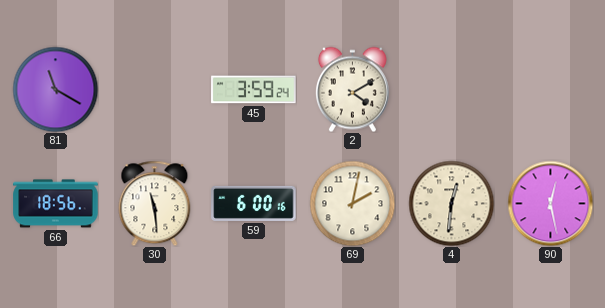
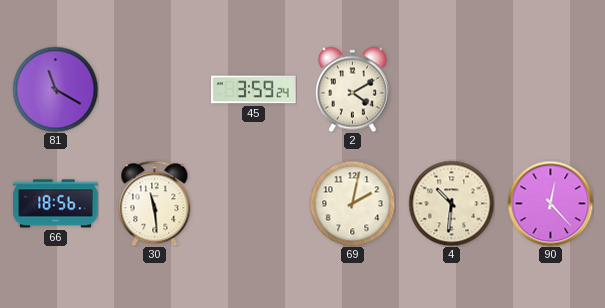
59: 6:00 -> none (254, 203)
4: 12:31 -> 10:31 (451, 203)
90: 12:28 -> 12:23 (550, 203)
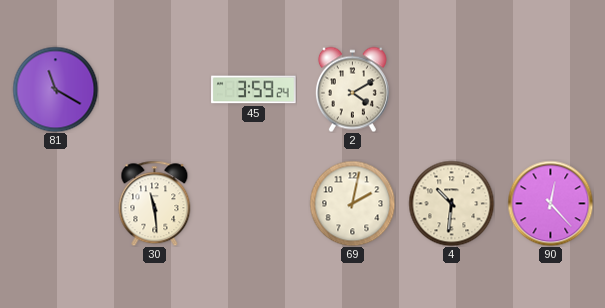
66: 18:56 -> none (56, 204)
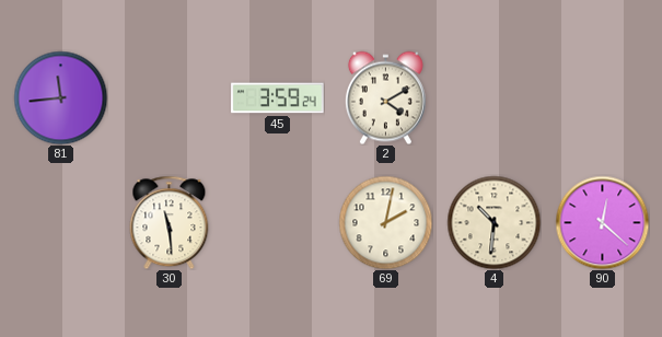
81: 11:20 -> 11:44 (60, 97)
90: 12:23 -> 12:22 (602, 222)
